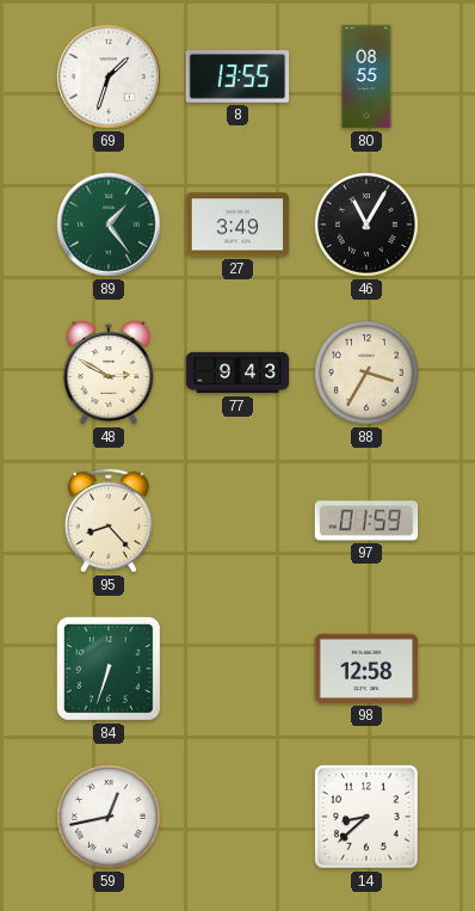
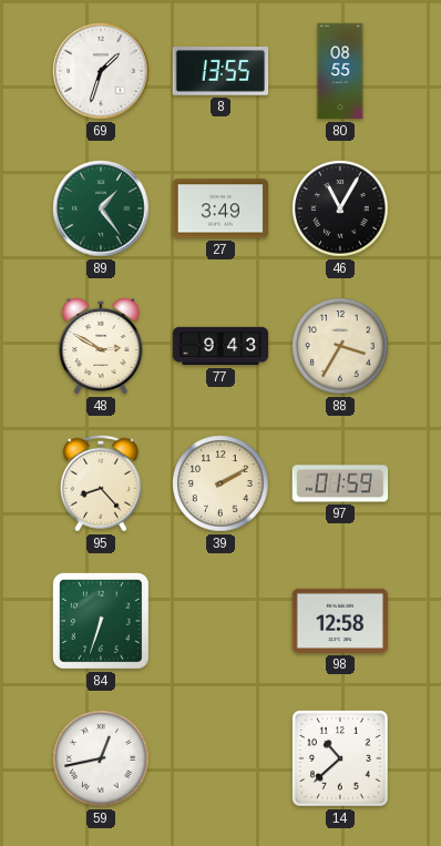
39: none -> 2:10 (221, 483)
14: 8:38 -> 10:38 (340, 758)
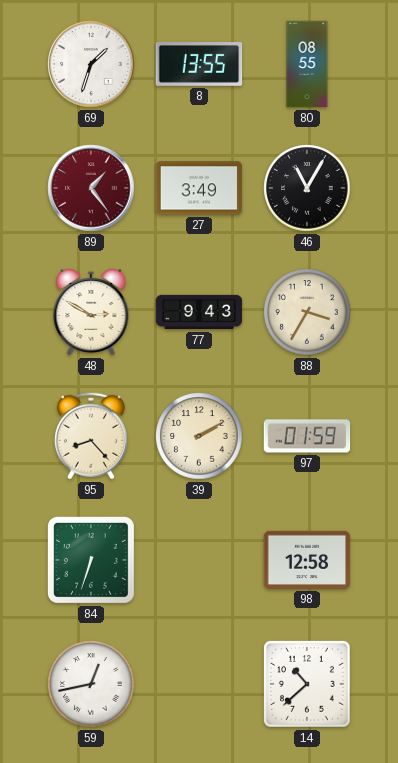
89 dial: green -> burgundy (91, 188)
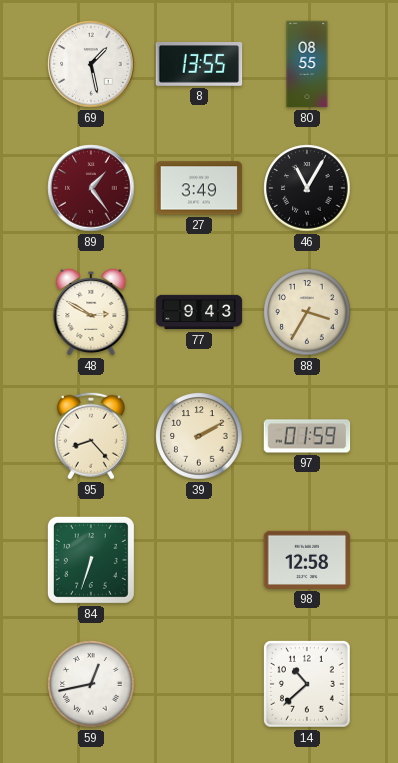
69: 1:33 -> 1:28 (91, 64)
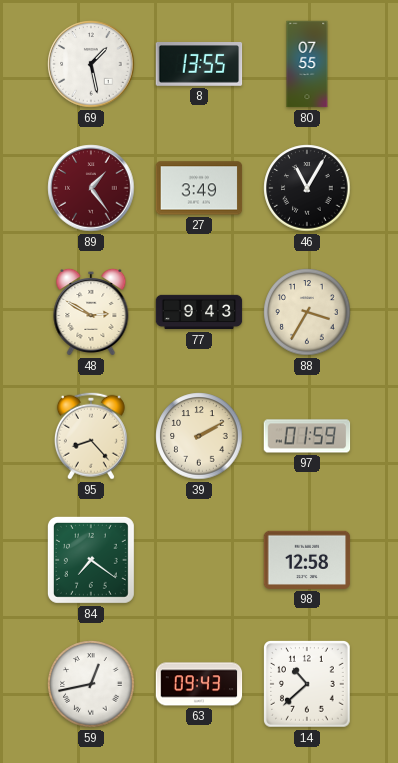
80: 08:55 -> 07:55 (307, 64)
84: 6:33 -> 7:21 (91, 560)
63: none -> 09:43 (199, 684)
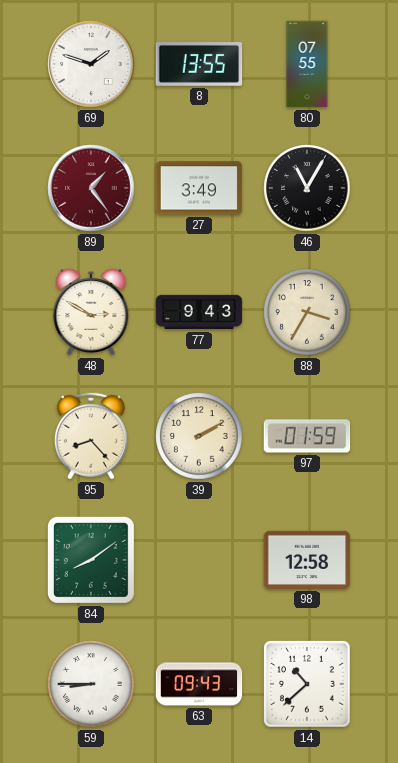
69: 1:28 -> 1:48 (91, 64)
84: 7:21 -> 8:09 (91, 560)
59: 12:43 -> 8:45 (91, 684)
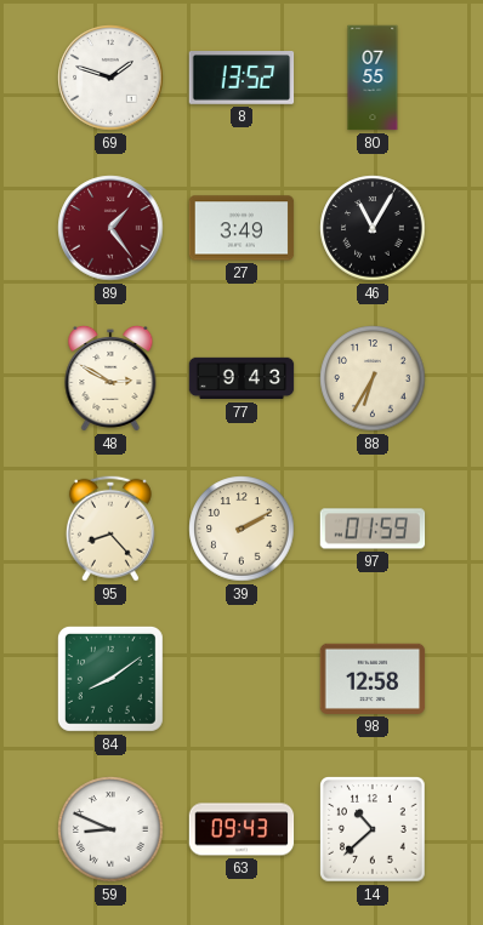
8: 13:55 -> 13:52 (241, 79)
88: 3:35 -> 6:35 (373, 378)
59: 8:45 -> 8:49 (110, 829)
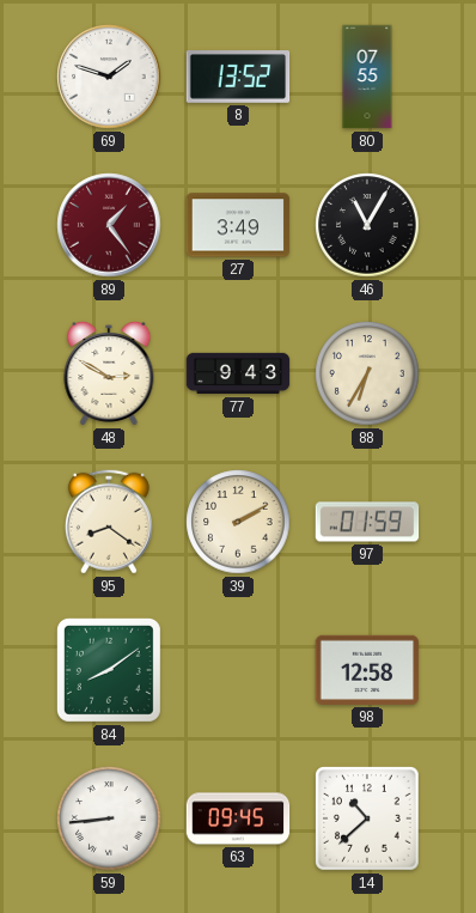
95: 8:23 -> 8:21 (109, 522)
59: 8:49 -> 8:44 (109, 818)
63: 09:43 -> 09:45 (238, 818)
